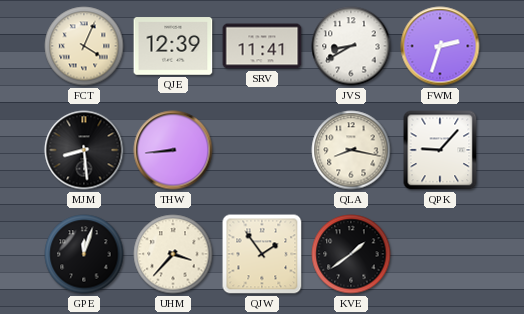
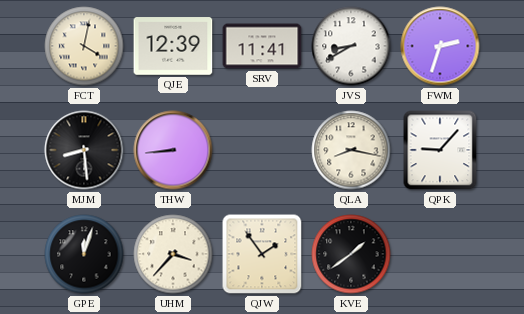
FCT: 4:04 -> 4:02 (84, 46)
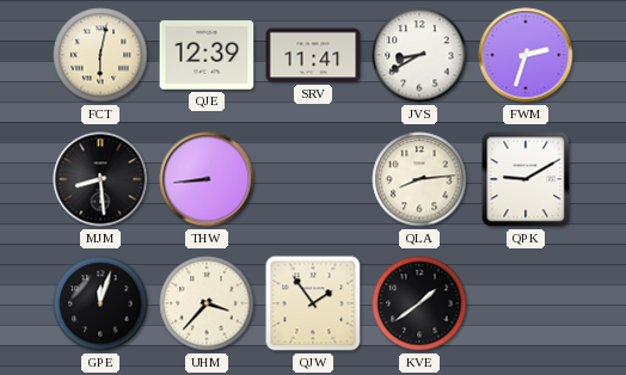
FCT: 4:02 -> 6:02 (100, 55)
QLA: 8:17 -> 8:14 (419, 179)
QPK: 9:07 -> 9:10 (526, 179)
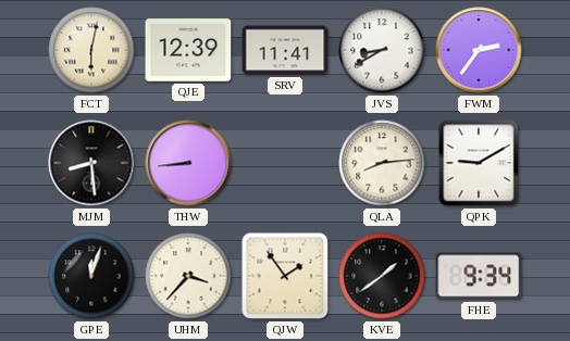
FWM: 2:33 -> 2:36 (479, 50)
FHE: none -> 9:34 (479, 276)
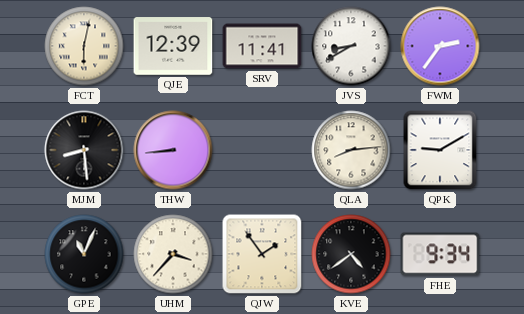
GPE: 12:03 -> 11:04 (84, 254)
KVE: 1:39 -> 4:39 (351, 254)
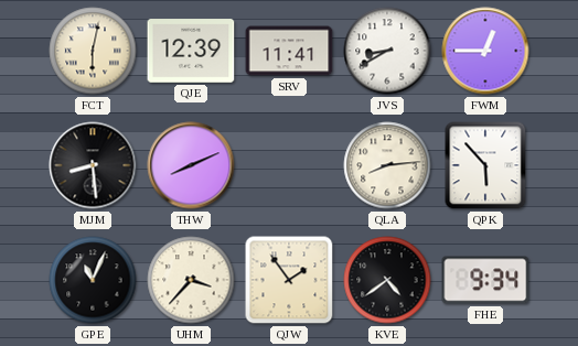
FWM: 2:36 -> 12:45 (485, 51)
THW: 8:44 -> 8:11 (191, 165)
QPK: 9:10 -> 5:53 (485, 165)
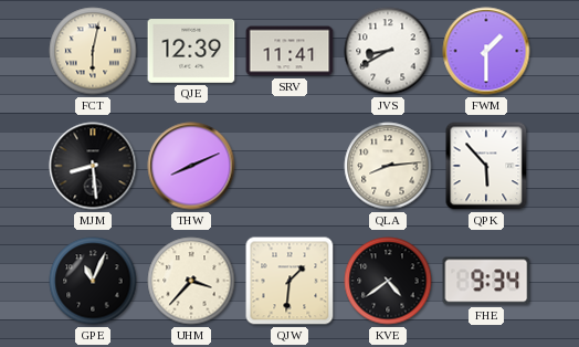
FWM: 12:45 -> 1:30 (486, 51)
QJW: 1:54 -> 1:31 (289, 281)
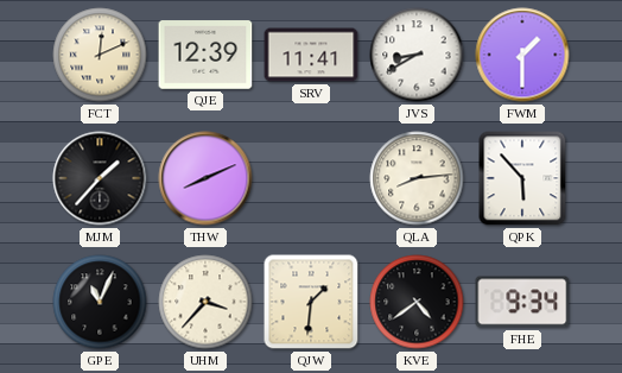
FCT: 6:02 -> 12:11 (100, 55)
MJM: 8:29 -> 1:37 (100, 178)
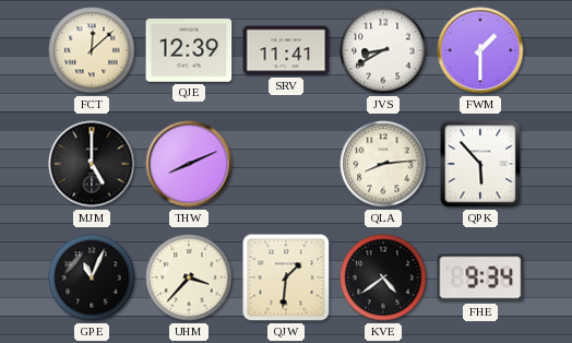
FCT: 12:11 -> 12:08 (92, 50)
MJM: 1:37 -> 5:00 (92, 164)
